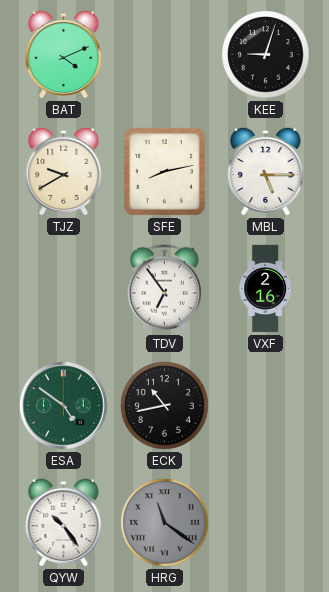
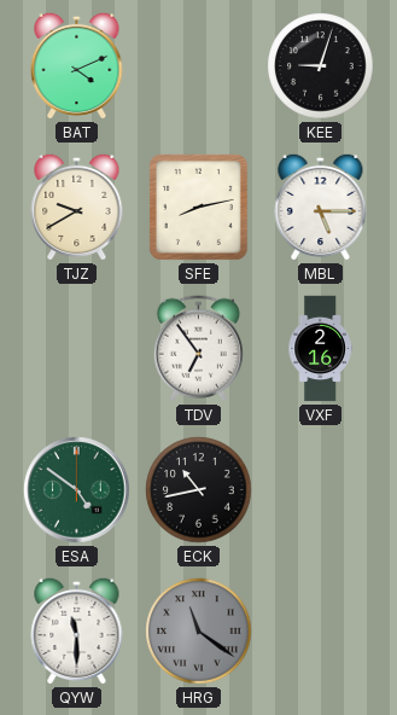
QYW: 10:24 -> 11:30 (77, 630)
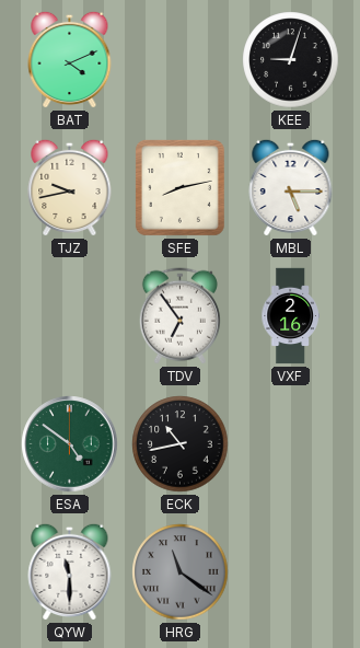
TJZ: 9:40 -> 9:43 (70, 187)
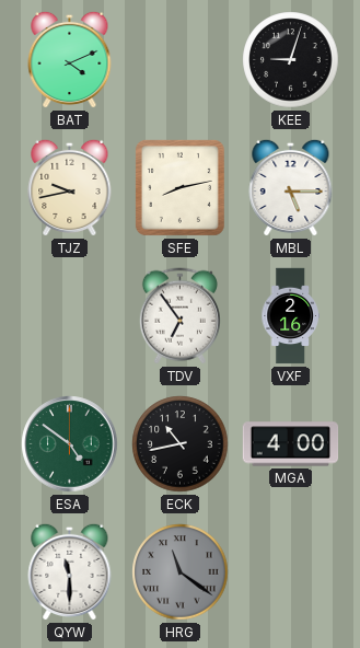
MGA: none -> 4:00 (291, 444)
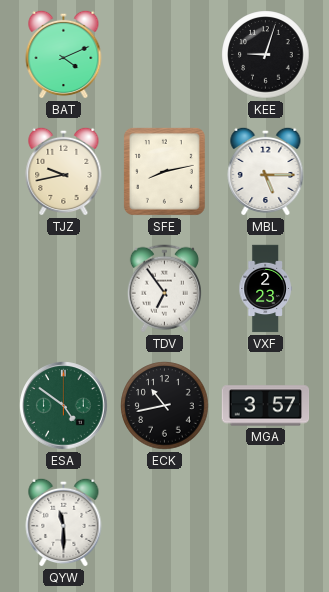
VXF: 2:16 -> 2:23 (265, 289)
MGA: 4:00 -> 3:57 (266, 406)
HRG: 11:21 -> none (181, 572)
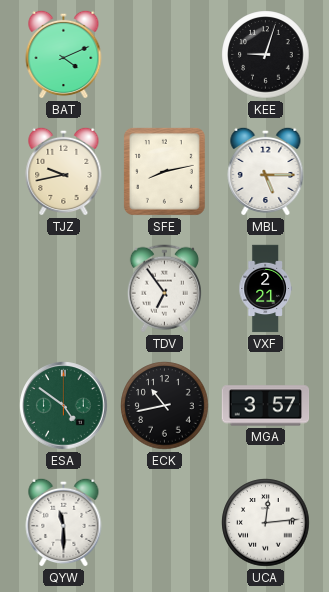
VXF: 2:23 -> 2:21 (265, 289)
UCA: none -> 12:14 (266, 523)
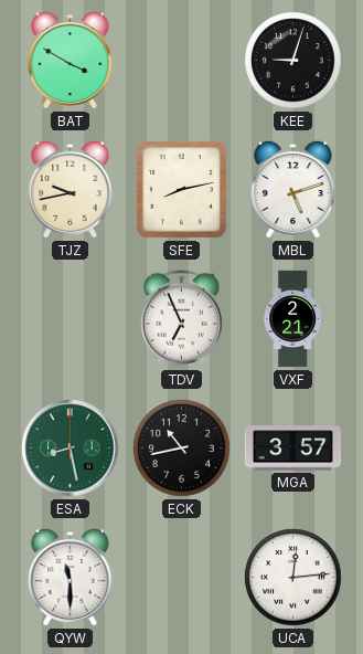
BAT: 4:11 -> 3:50 (71, 60)
MBL: 5:15 -> 5:12 (293, 189)
TDV: 6:54 -> 6:56 (181, 319)
ESA: 4:51 -> 8:28 (71, 449)
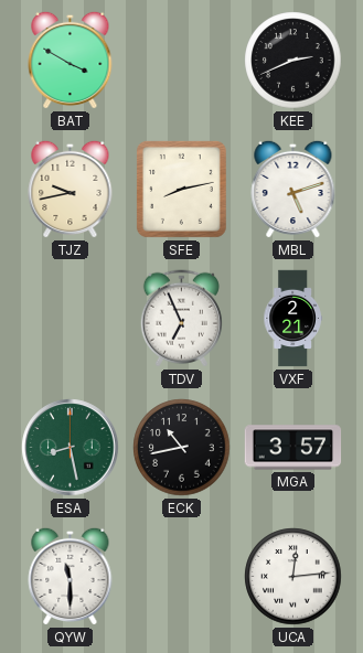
KEE: 9:03 -> 2:41 (293, 61)
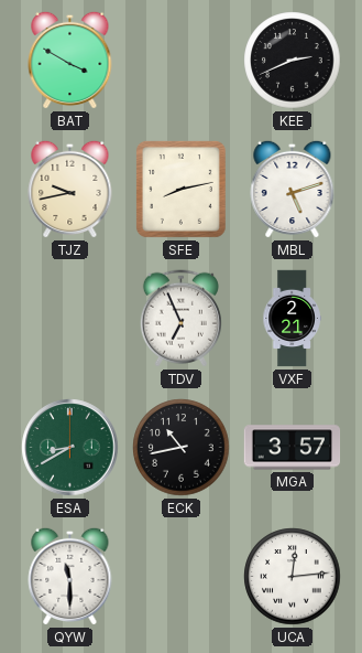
ESA: 8:28 -> 8:40 (70, 448)
